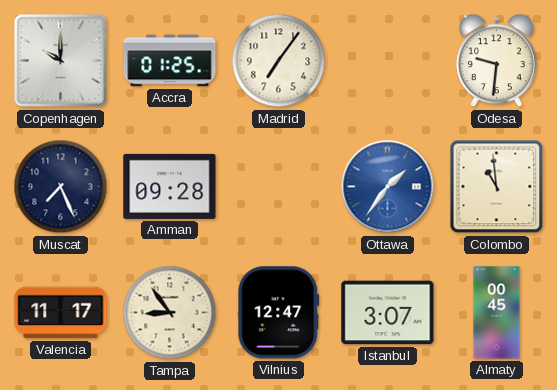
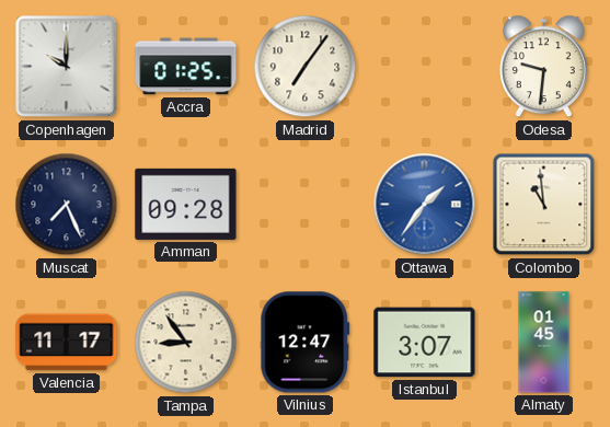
Almaty: 00:45 -> 01:45 (544, 343)
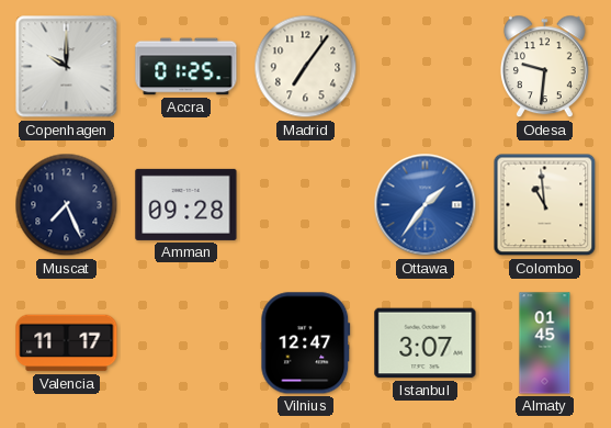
Tampa: 8:54 -> none (186, 343)
